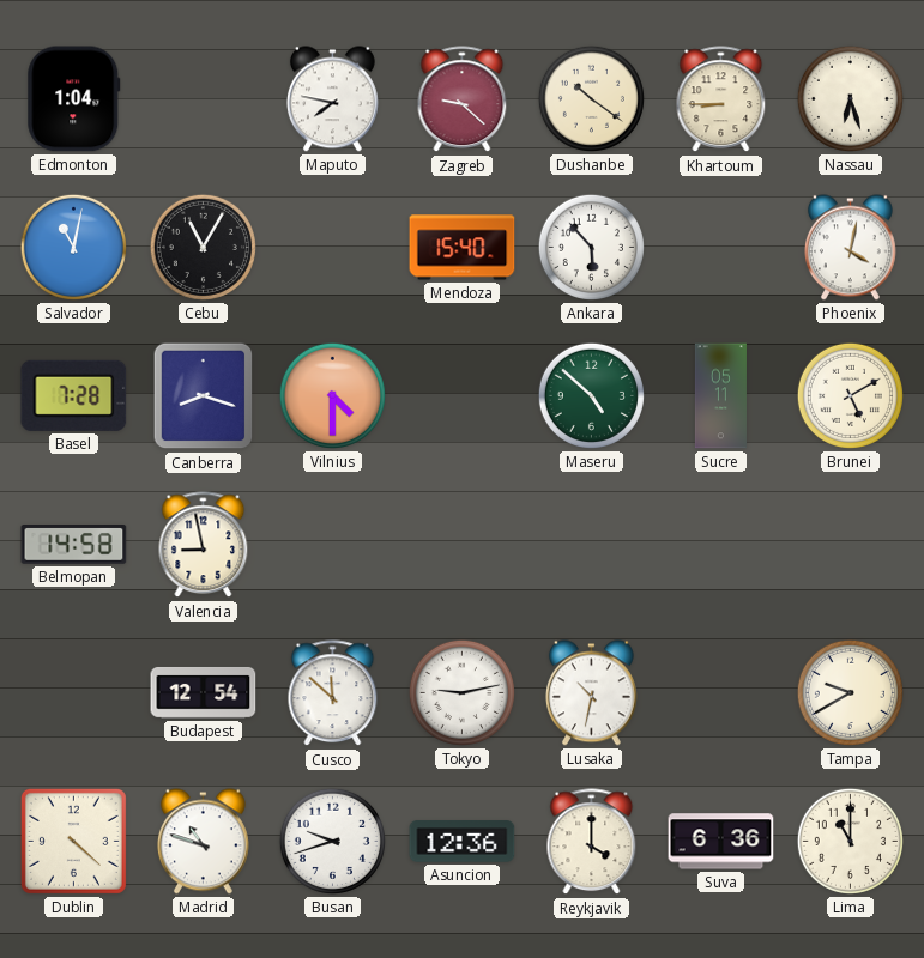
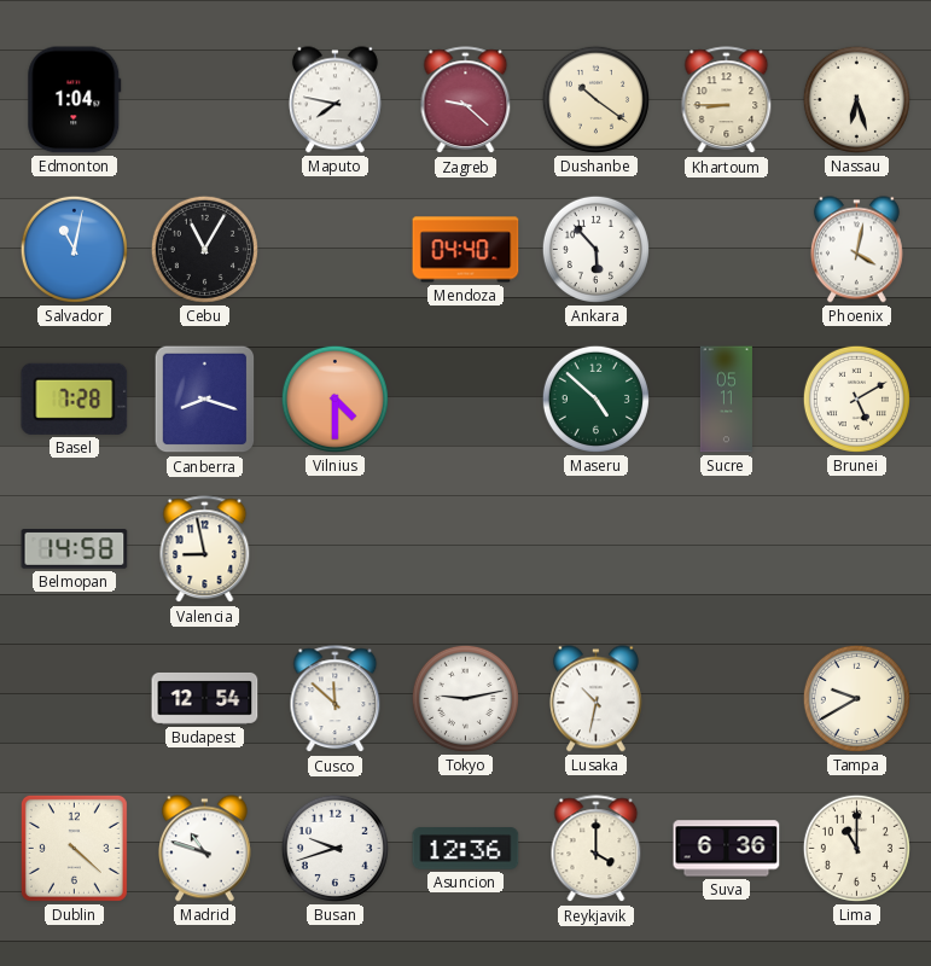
Mendoza: 15:40 -> 04:40 (466, 250)
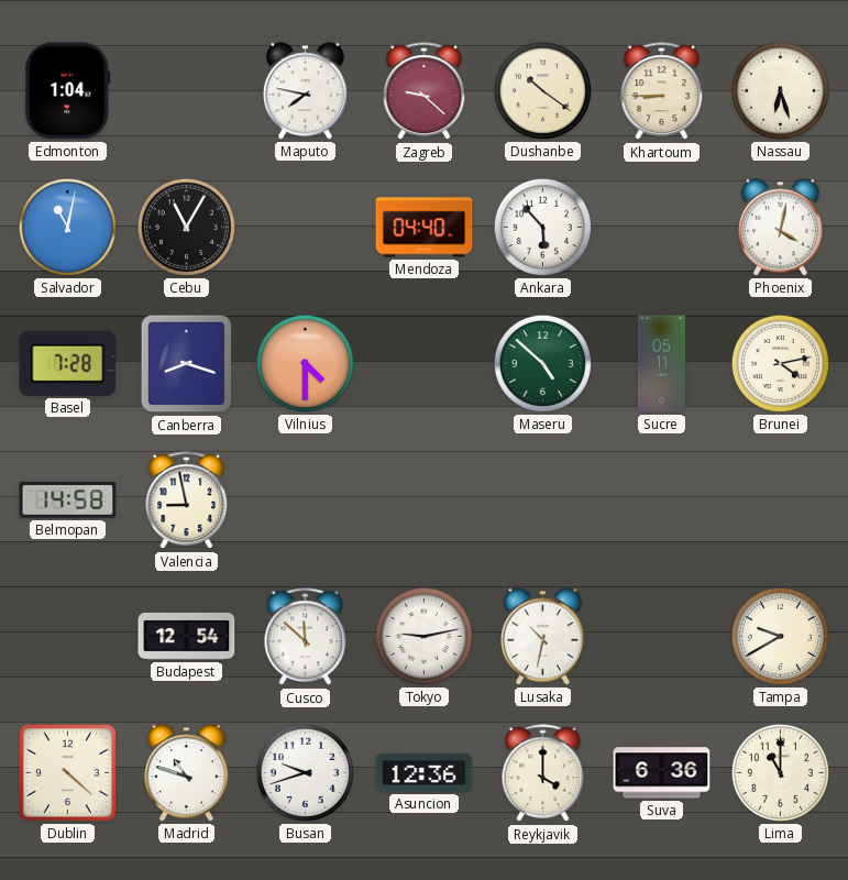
Brunei: 5:10 -> 4:13 (780, 363)
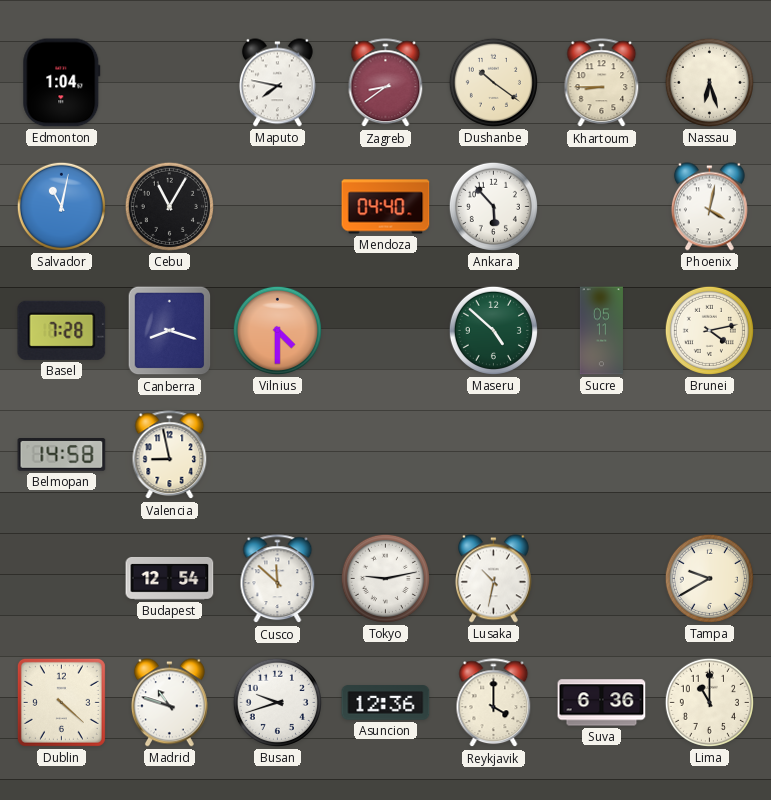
Zagreb: 9:22 -> 8:39 (386, 83)
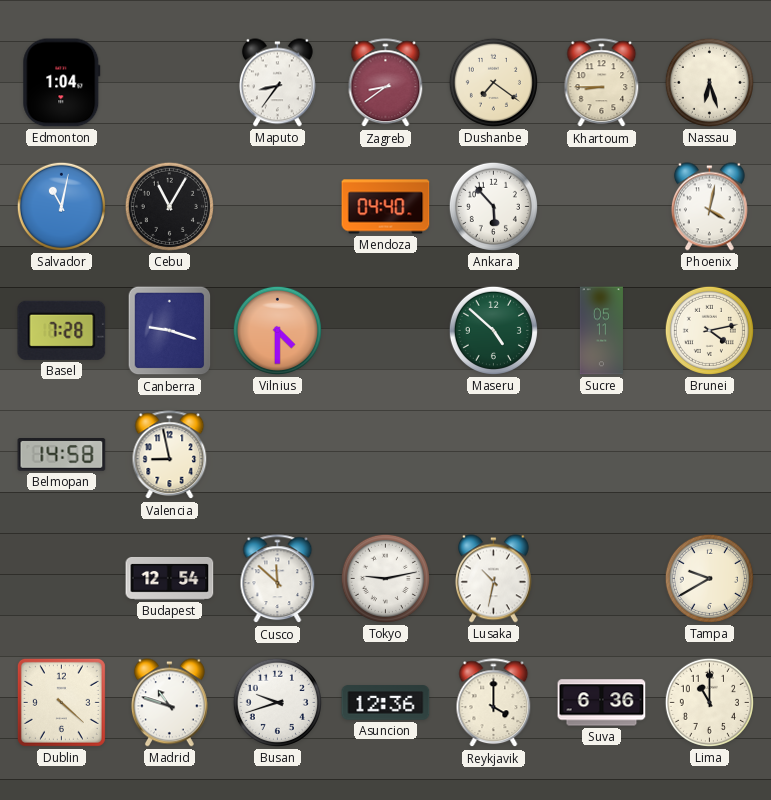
Maputo: 7:47 -> 8:36 (277, 83)
Dushanbe: 10:21 -> 7:21 (493, 82)
Canberra: 8:18 -> 9:18 (170, 331)
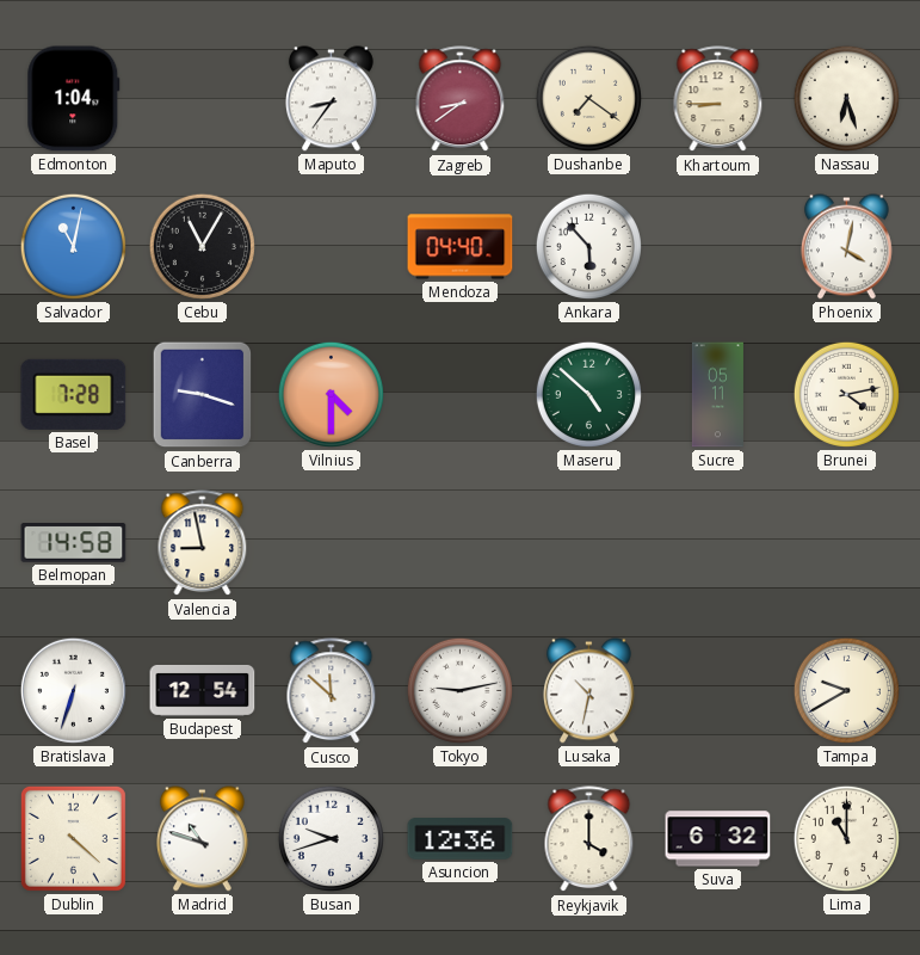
Bratislava: none -> 6:33 (73, 690)
Suva: 6:36 -> 6:32 (718, 839)
